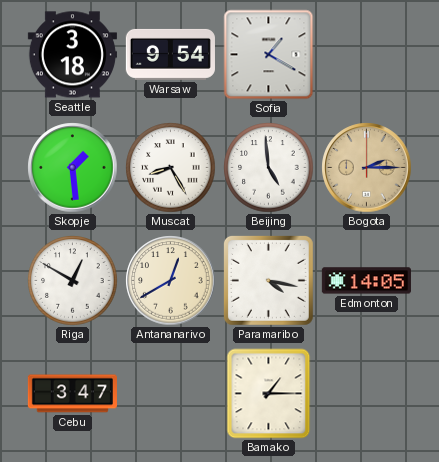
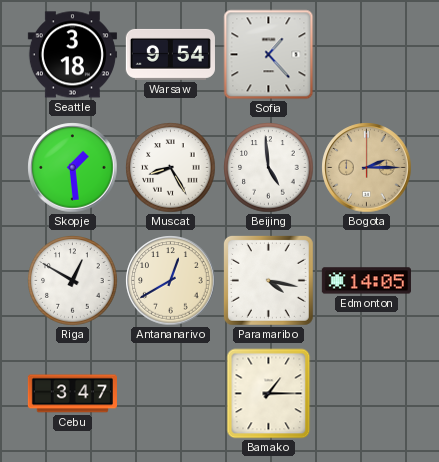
Sofia: 1:20 -> 1:23 (269, 55)
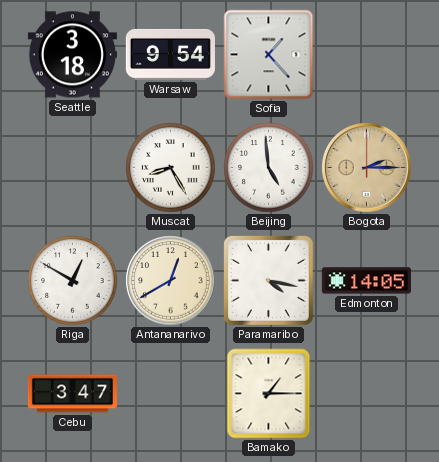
Skopje: 1:29 -> none (73, 168)
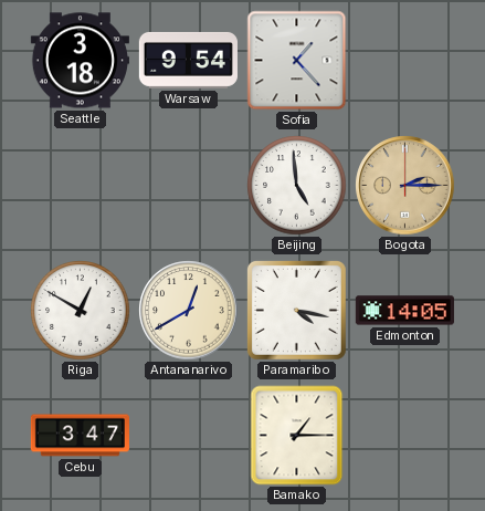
Muscat: 8:25 -> none (171, 168)
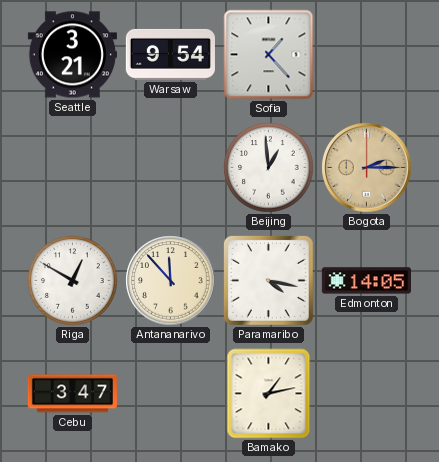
Seattle: 3:18 -> 3:21 (72, 55)
Beijing: 4:59 -> 12:59 (269, 168)
Antananarivo: 12:40 -> 11:53 (171, 281)
Bamako: 1:15 -> 1:13 (269, 394)
